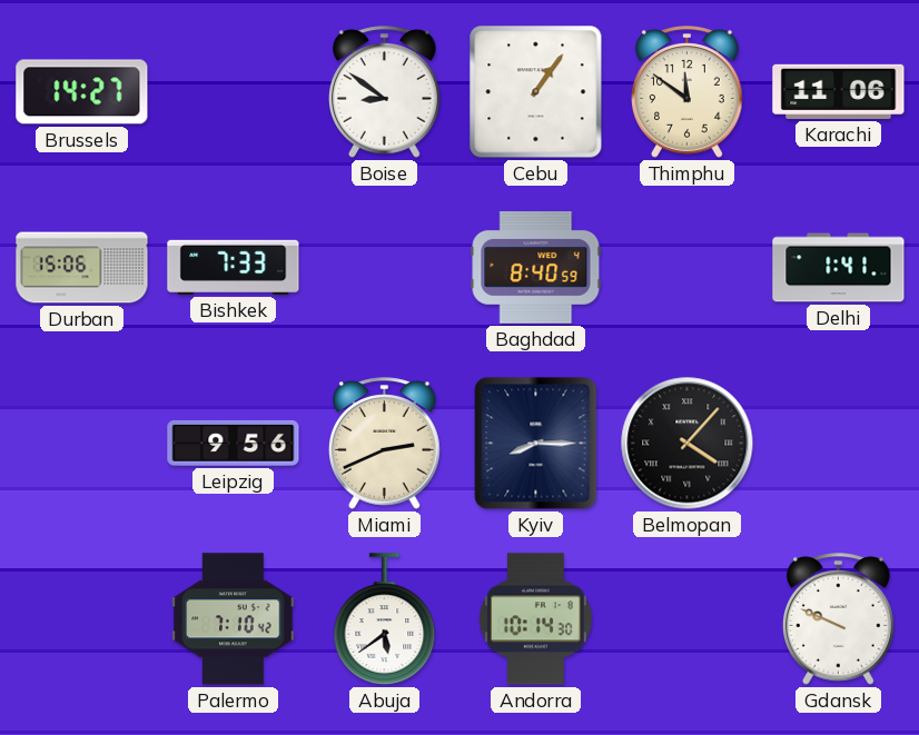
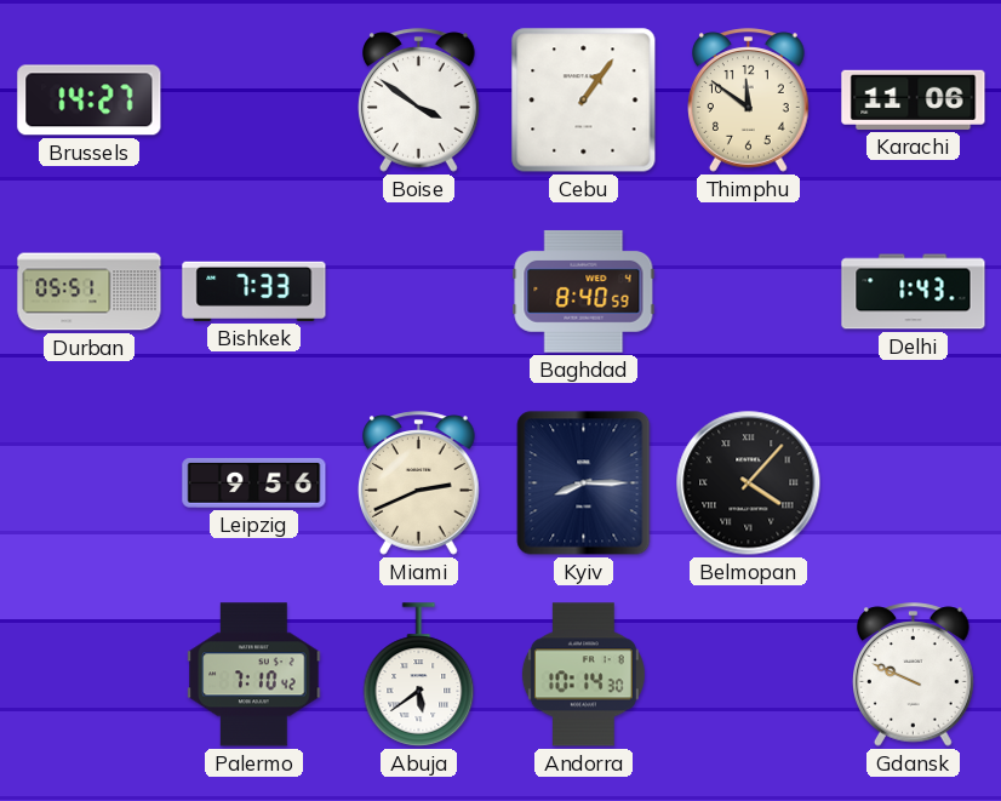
Boise: 8:51 -> 3:51 (419, 101)
Durban: 15:06 -> 05:51 (90, 292)
Delhi: 1:41 -> 1:43 (914, 292)
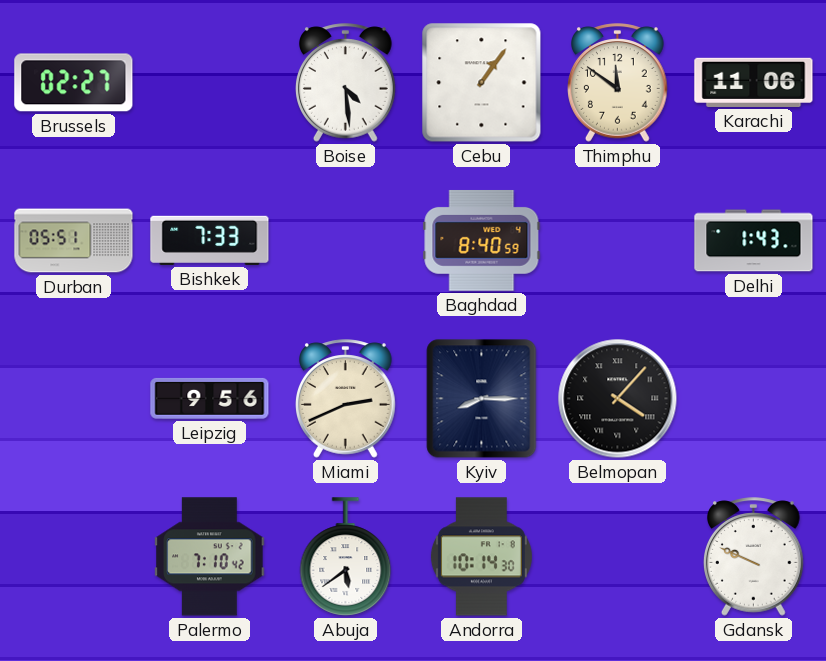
Brussels: 14:27 -> 02:27 (74, 83)
Boise: 3:51 -> 4:29 (346, 83)
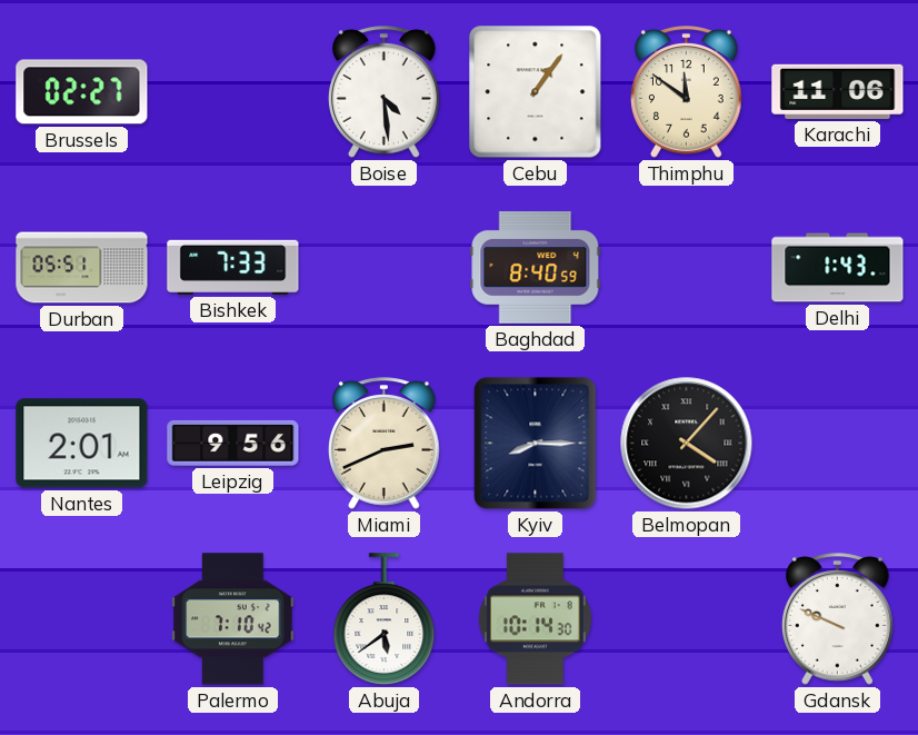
Nantes: none -> 2:01 (82, 444)
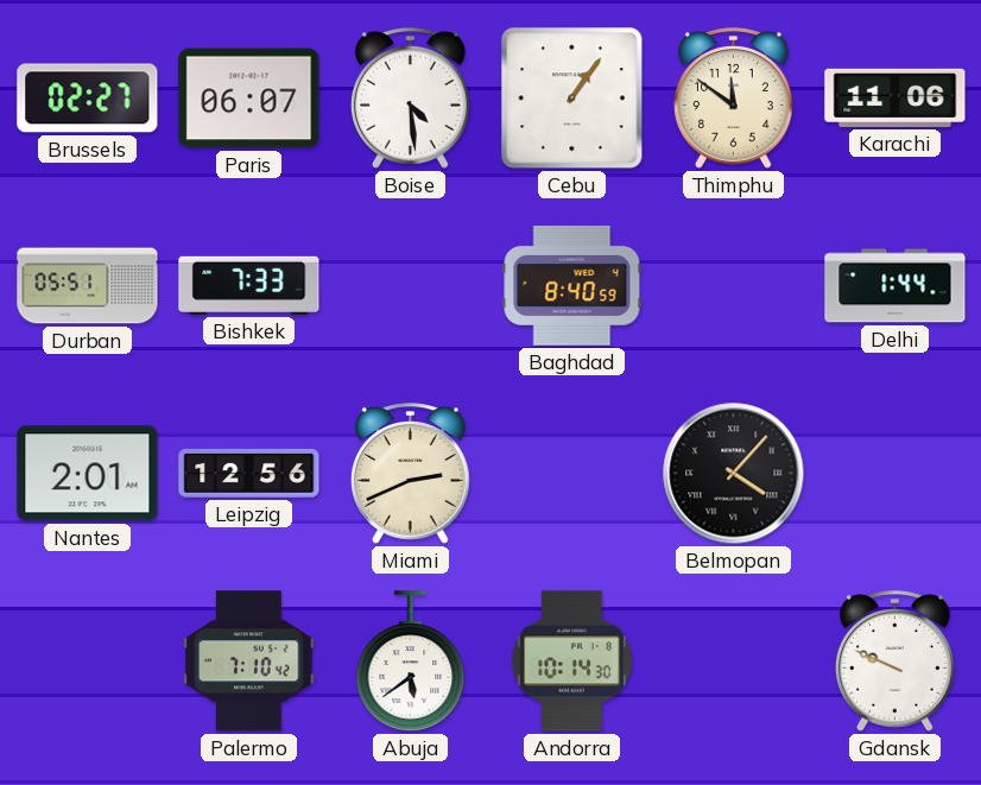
Paris: none -> 06:07 (249, 99)
Delhi: 1:43 -> 1:44 (895, 286)
Leipzig: 9:56 -> 12:56 (249, 473)
Kyiv: 8:15 -> none (536, 444)
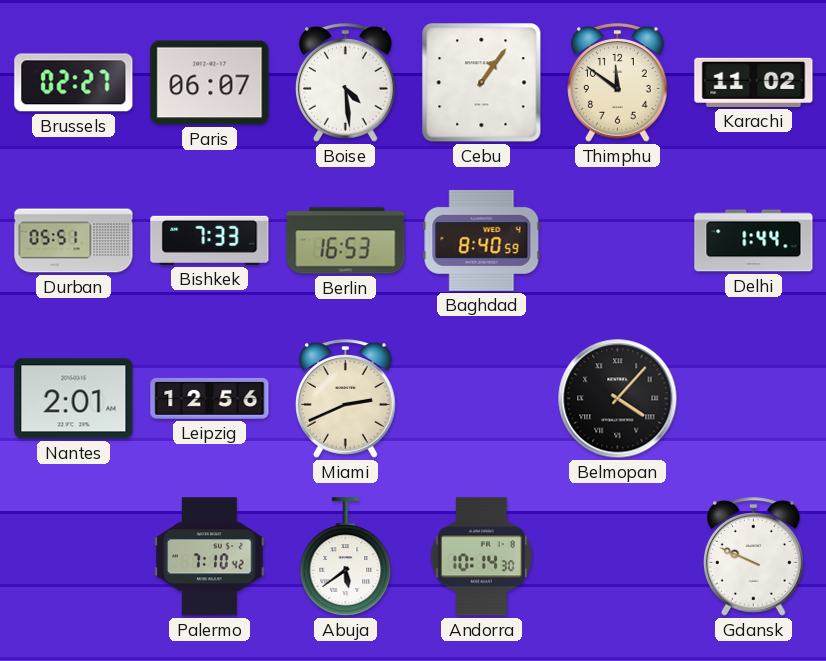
Karachi: 11:06 -> 11:02 (754, 82)
Berlin: none -> 16:53 (346, 241)
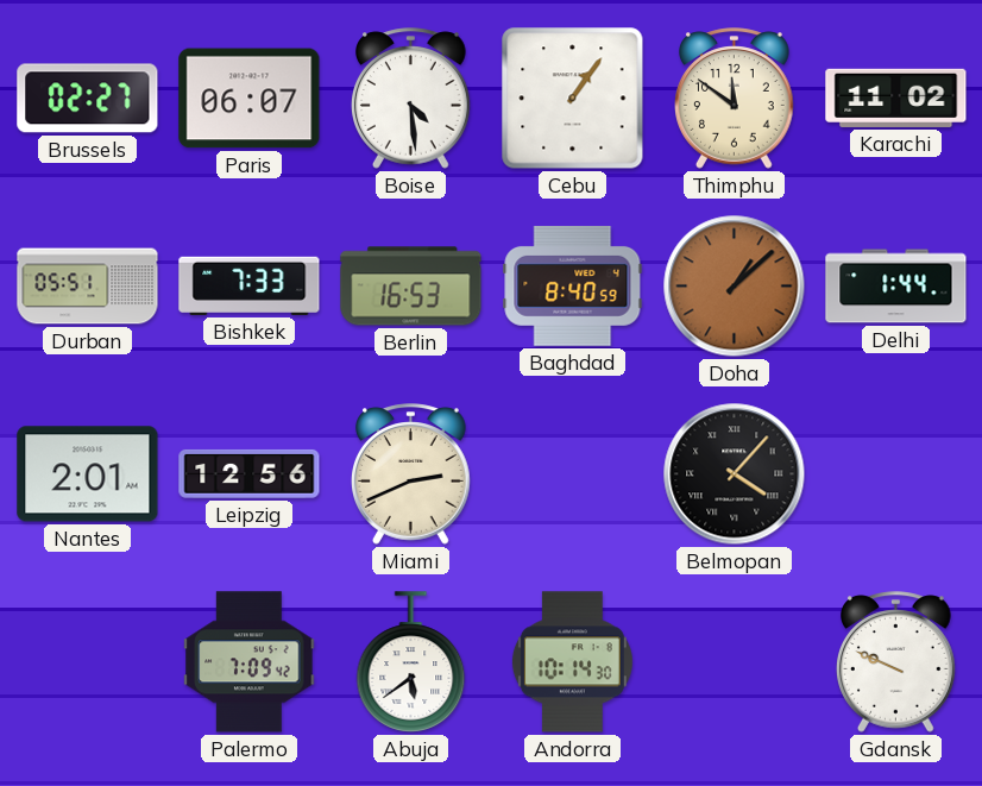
Doha: none -> 1:08 (735, 287)
Palermo: 7:10 -> 7:09 (250, 662)
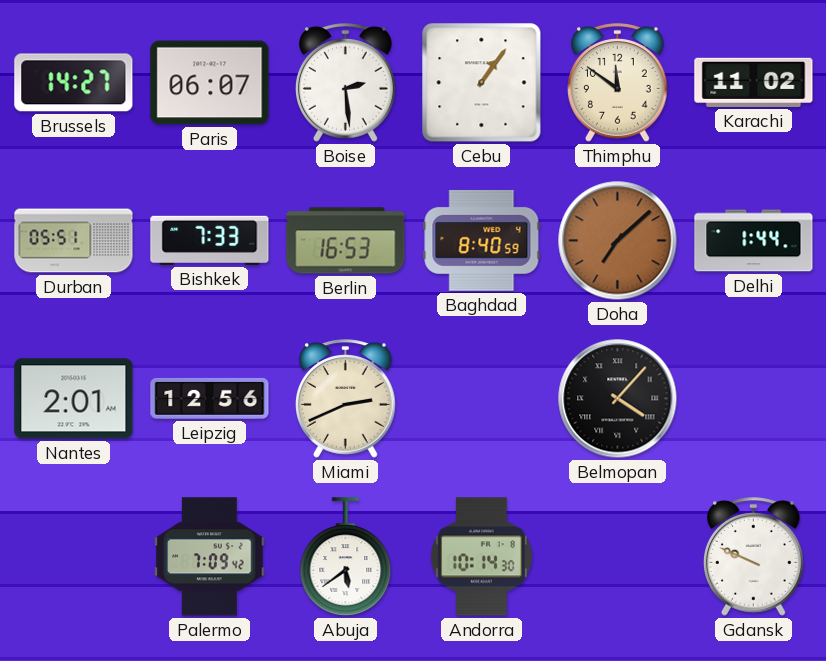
Brussels: 02:27 -> 14:27 (74, 83)
Boise: 4:29 -> 2:29 (346, 83)
Doha: 1:08 -> 7:08 (618, 241)
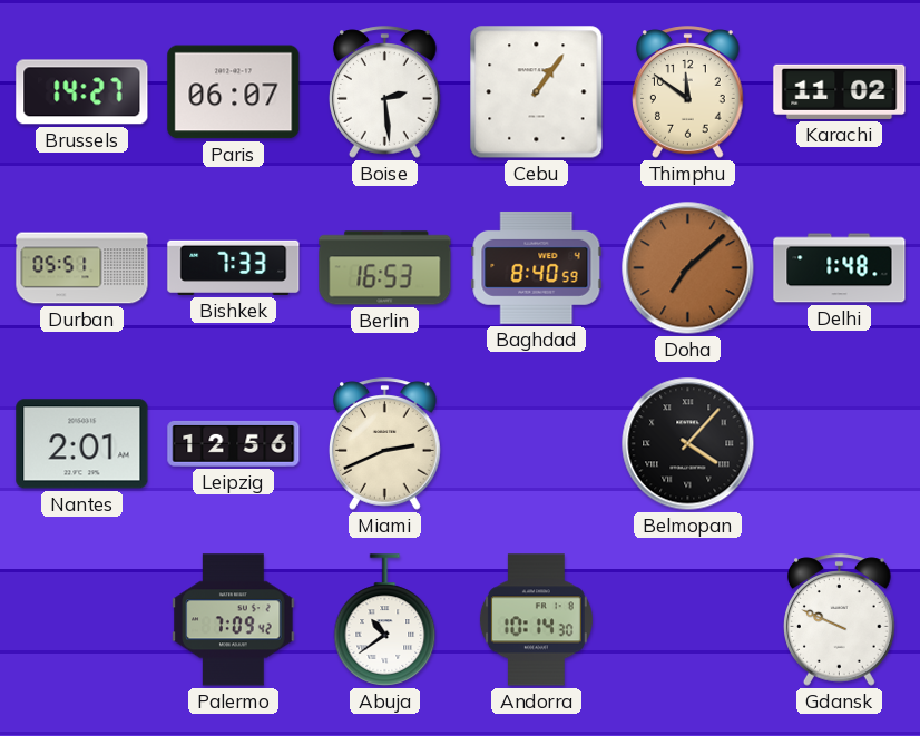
Delhi: 1:44 -> 1:48 (840, 268)
Abuja: 5:39 -> 10:39 (385, 620)
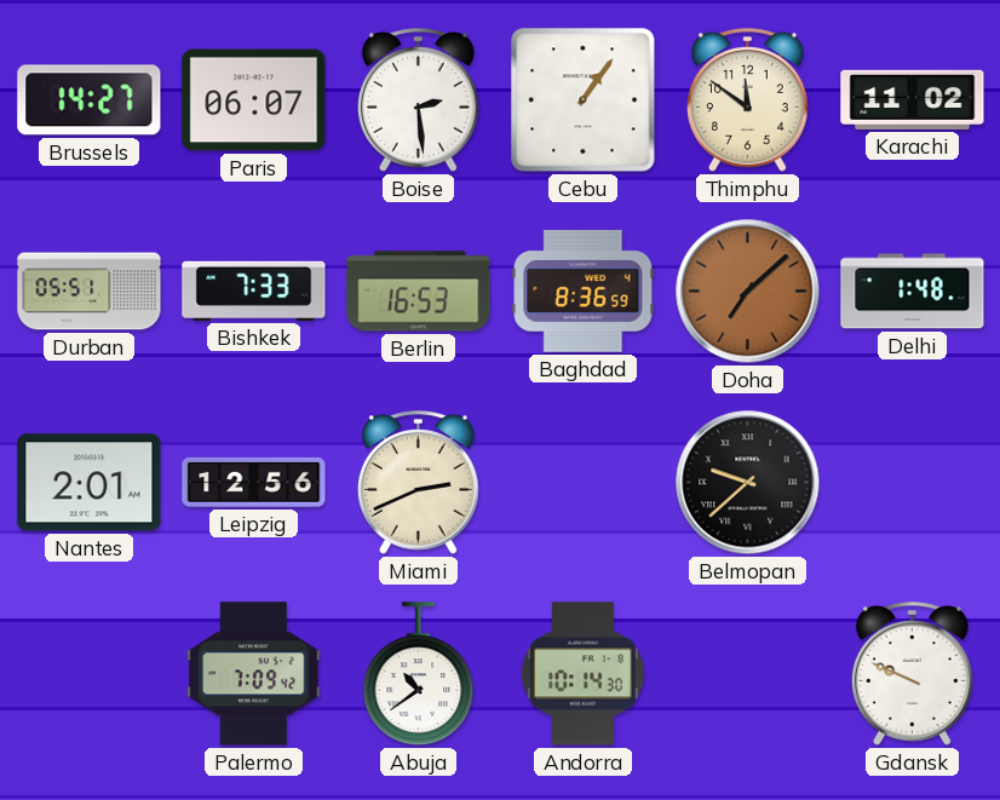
Baghdad: 8:40 -> 8:36 (584, 290)
Belmopan: 4:07 -> 9:38 (748, 483)
